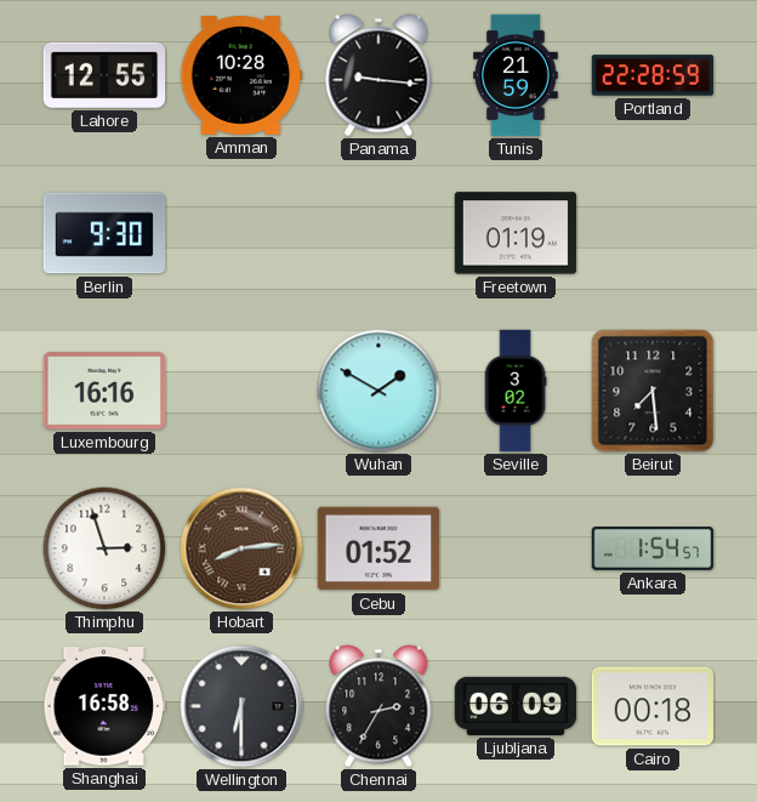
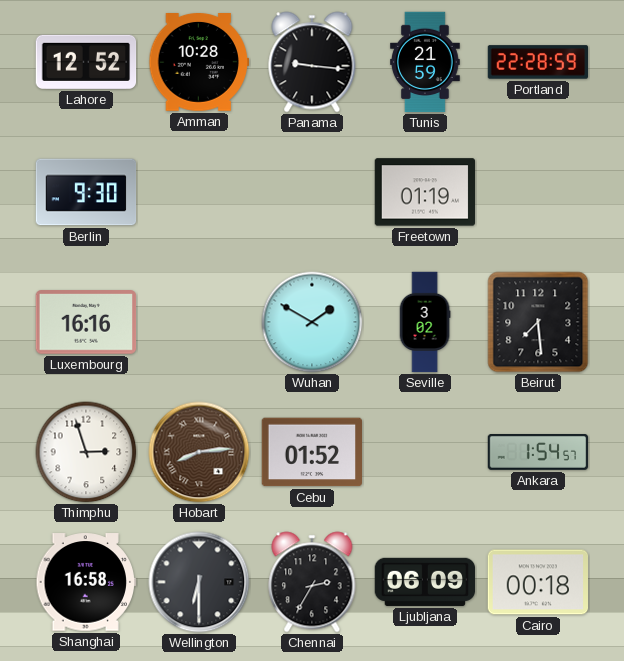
Lahore: 12:55 -> 12:52 (86, 62)
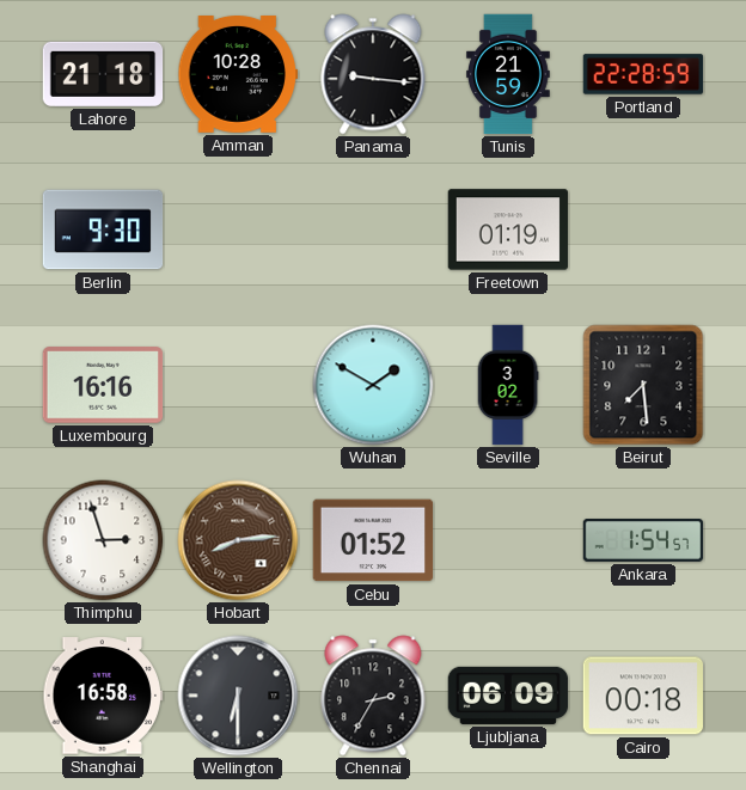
Lahore: 12:52 -> 21:18 (103, 74)
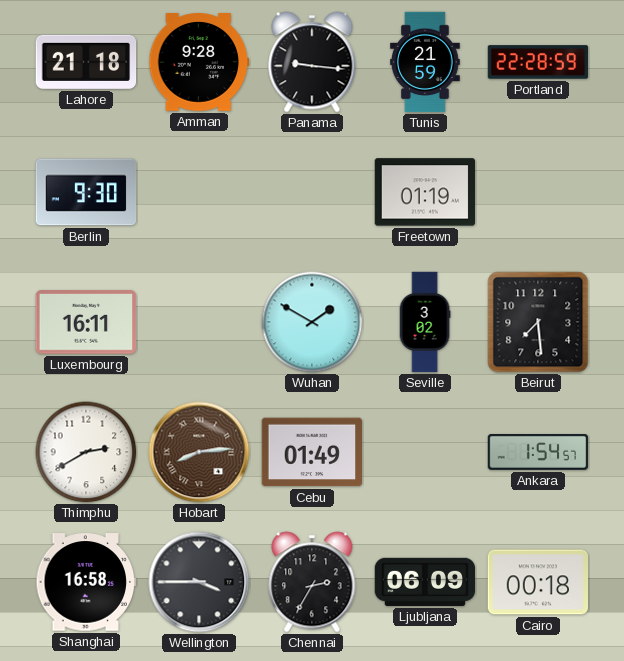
Amman: 10:28 -> 9:28 (199, 63)
Luxembourg: 16:16 -> 16:11 (86, 322)
Thimphu: 2:57 -> 2:40 (86, 452)
Cebu: 01:52 -> 01:49 (312, 452)
Wellington: 6:30 -> 3:45 (199, 582)
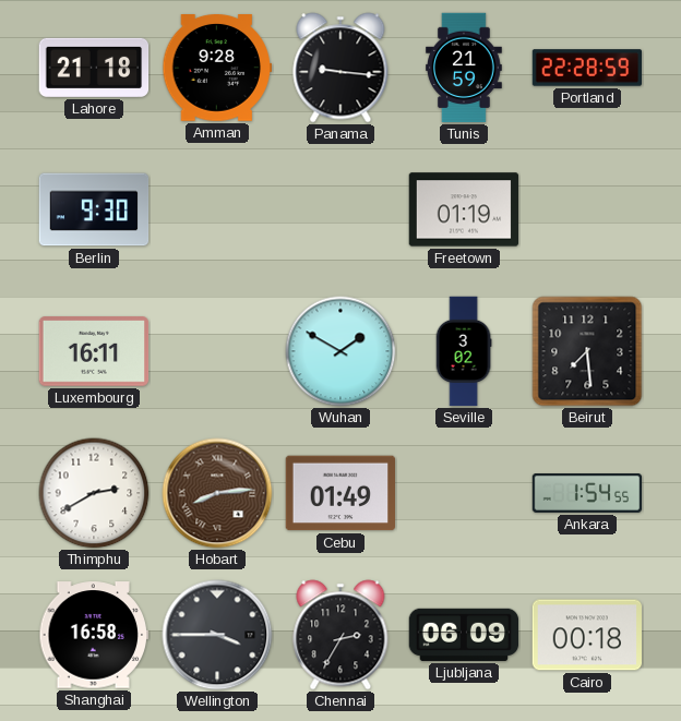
Ankara: 1:54:57 -> 1:54:55 (587, 494)
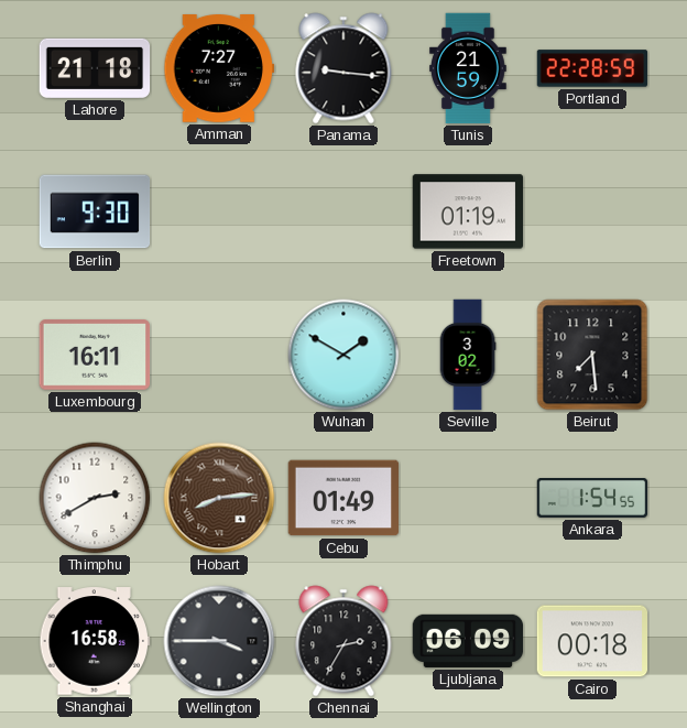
Amman: 9:28 -> 7:27 (219, 69)
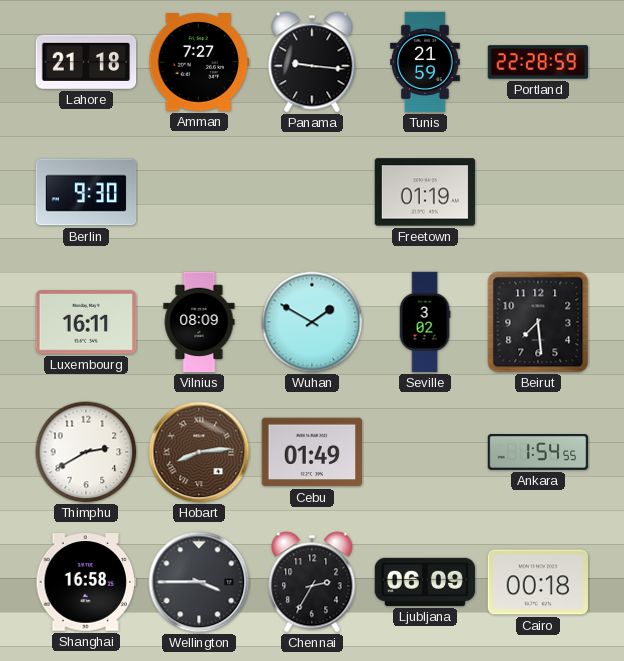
Vilnius: none -> 08:09 (199, 322)
